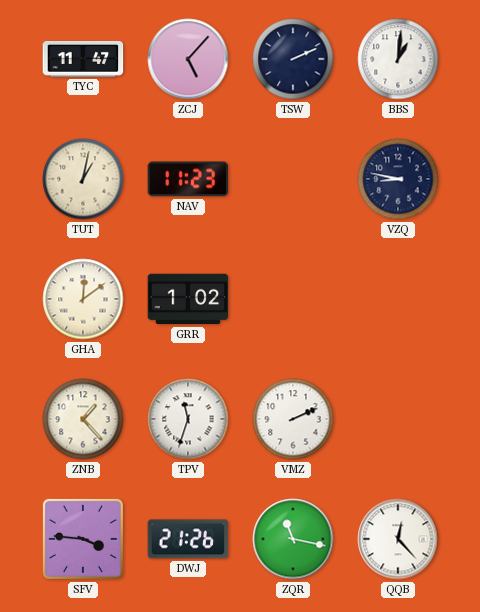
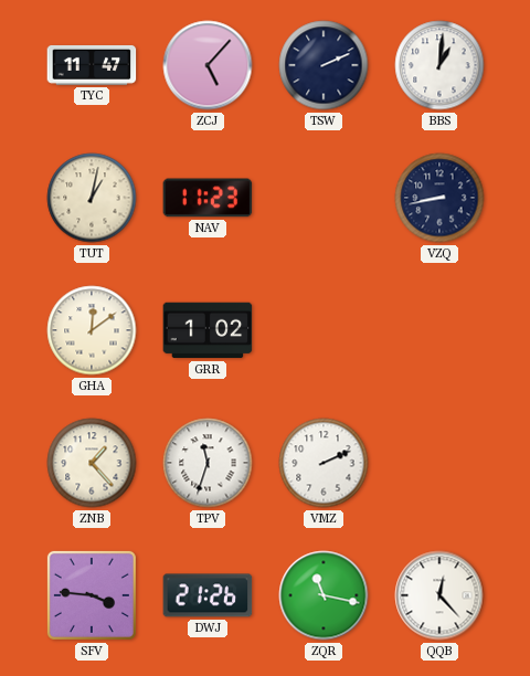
VZQ: 8:47 -> 8:43 (439, 198)
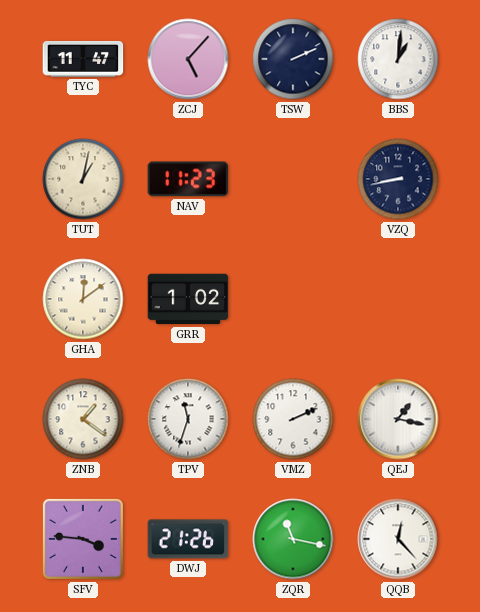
ZNB: 1:23 -> 1:21 (83, 419)
QEJ: none -> 1:17 (398, 419)
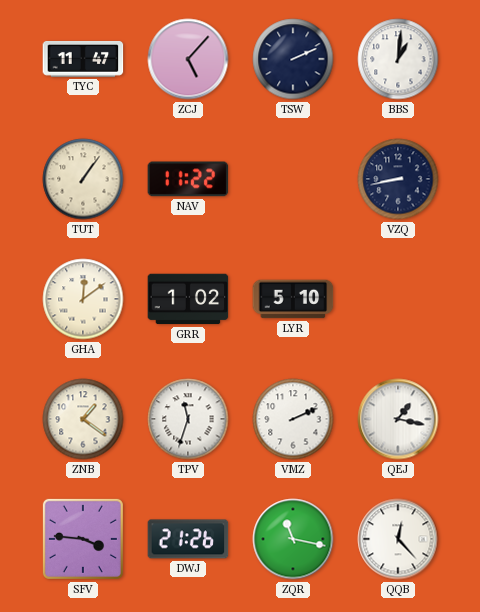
TUT: 1:02 -> 1:06 (83, 179)
NAV: 11:23 -> 11:22 (188, 179)
LYR: none -> 5:10 (293, 299)
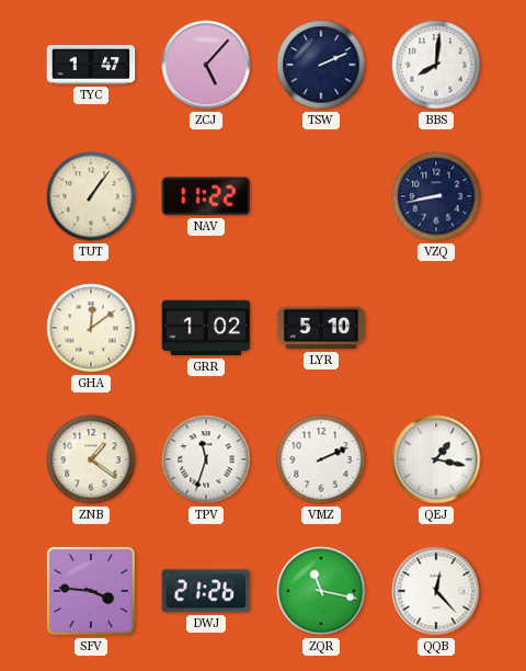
TYC: 11:47 -> 1:47 (91, 65)
BBS: 1:01 -> 8:01 (436, 65)
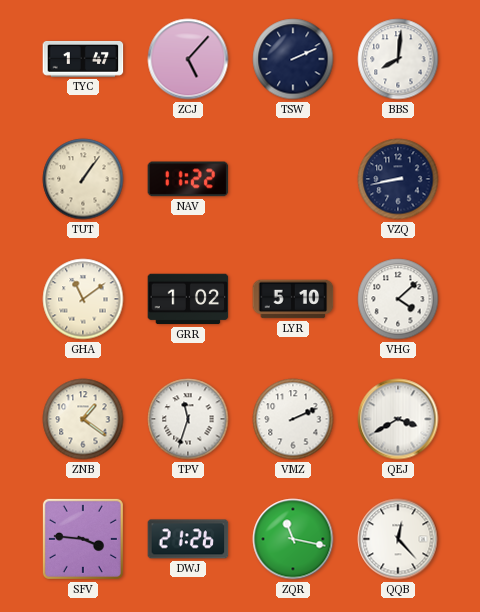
GHA: 12:09 -> 11:09 (83, 299)
VHG: none -> 4:08 (398, 299)
QEJ: 1:17 -> 3:40 (398, 419)
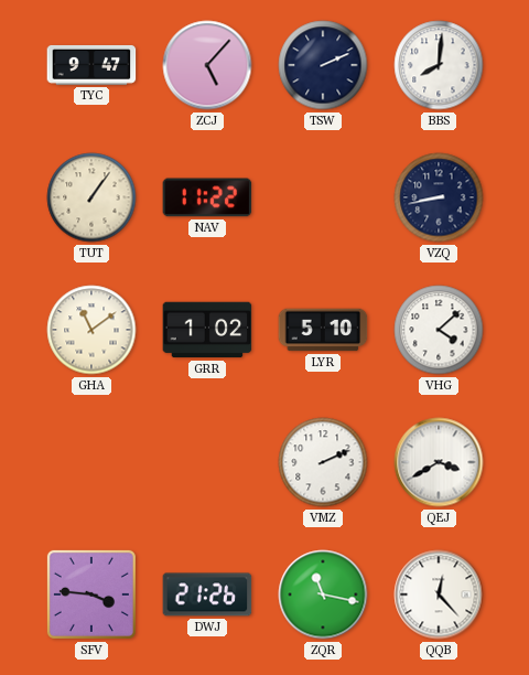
TYC: 1:47 -> 9:47 (91, 65)
ZNB: 1:21 -> none (83, 419)
TPV: 11:33 -> none (188, 419)
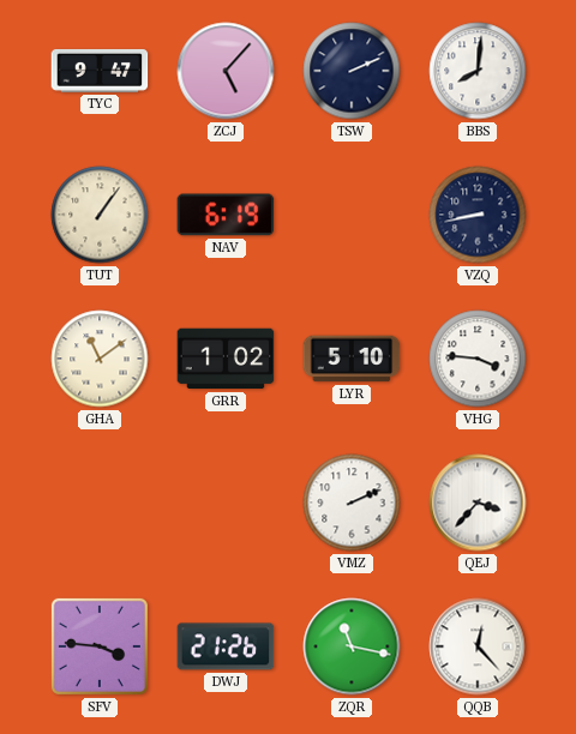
NAV: 11:22 -> 6:19 (226, 215)
VHG: 4:08 -> 3:46 (478, 359)
QEJ: 3:40 -> 3:37 (478, 503)
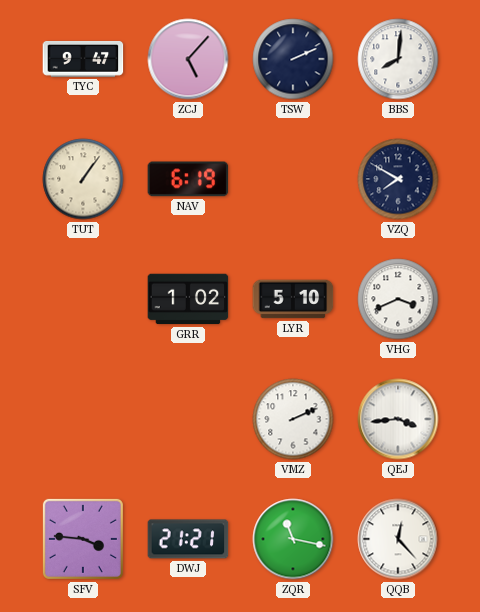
VZQ: 8:43 -> 7:50 (398, 179)
GHA: 11:09 -> none (100, 359)
VHG: 3:46 -> 3:41 (398, 299)
QEJ: 3:37 -> 3:44 (398, 419)
DWJ: 21:26 -> 21:21 (188, 539)
